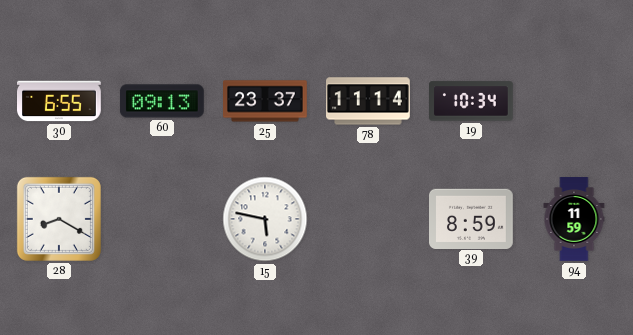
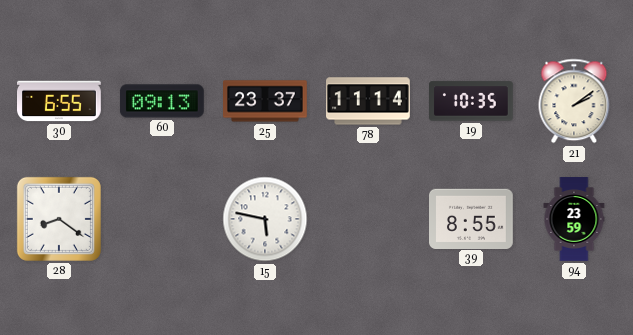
19: 10:34 -> 10:35 (472, 101)
21: none -> 2:09 (574, 101)
28: 8:20 -> 8:21 (59, 219)
39: 8:59 -> 8:55 (472, 218)
94: 11:59 -> 23:59 (574, 219)
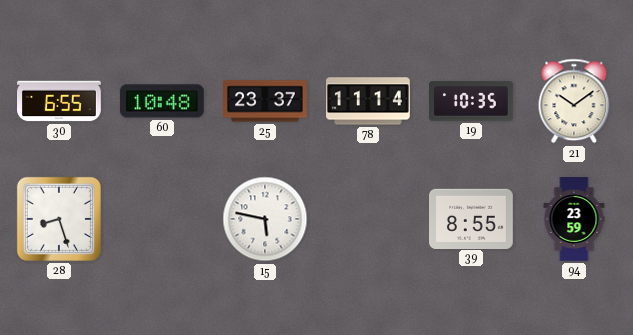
60: 09:13 -> 10:48 (162, 101)
21: 2:09 -> 10:09 (574, 101)
28: 8:21 -> 8:27 (59, 219)
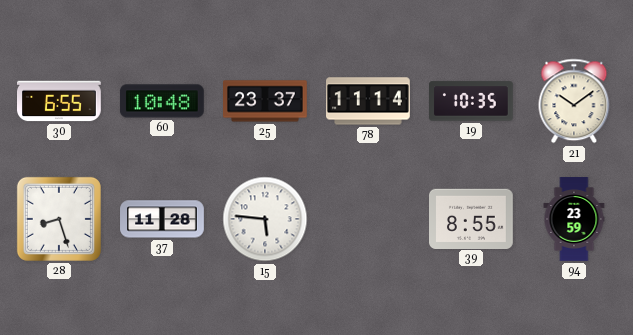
37: none -> 11:28 (162, 219)
15: 5:47 -> 5:46 (265, 219)
